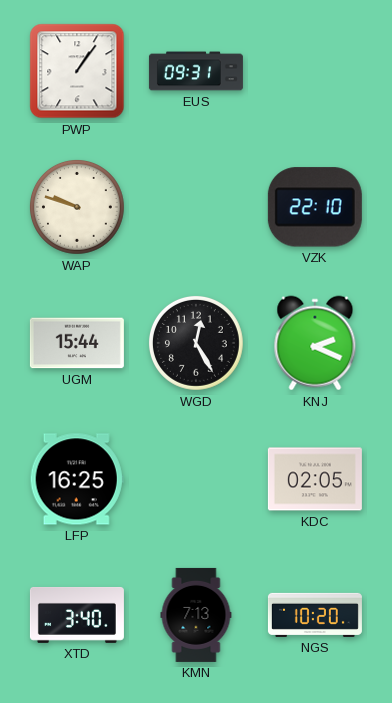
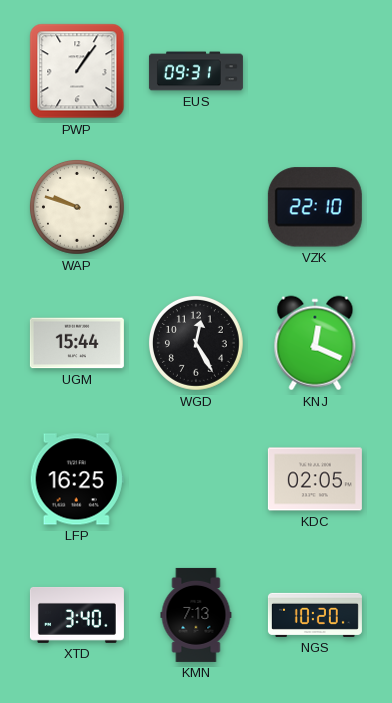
KNJ: 2:19 -> 12:19 (315, 343)
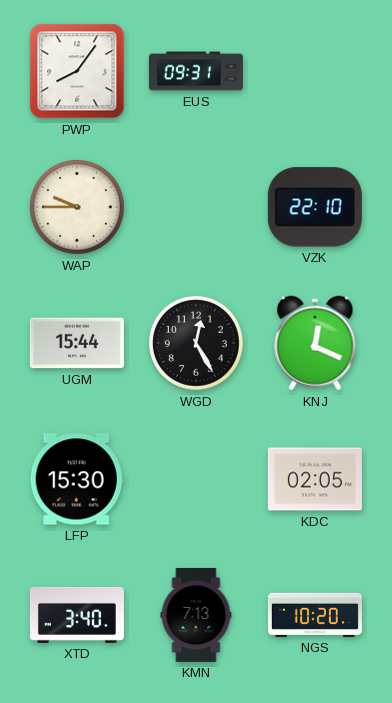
PWP: 1:06 -> 8:06 (77, 71)
WAP: 9:48 -> 9:45 (78, 208)
LFP: 16:25 -> 15:30 (77, 479)
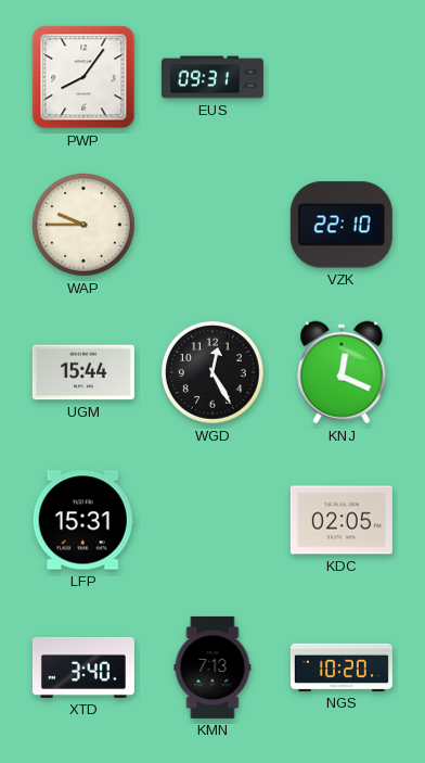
LFP: 15:30 -> 15:31 (83, 520)
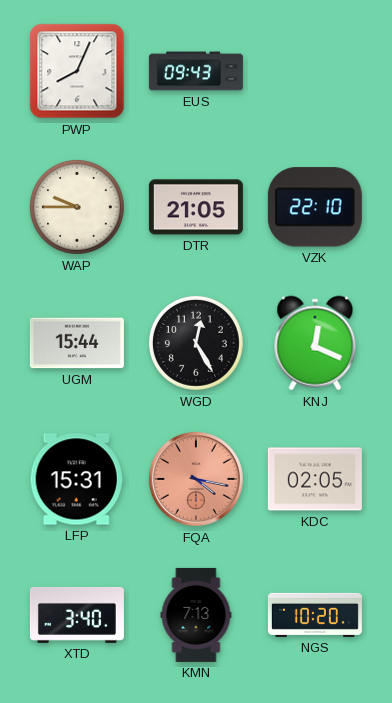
PWP: 8:06 -> 8:04 (77, 71)
EUS: 09:31 -> 09:43 (196, 71)
DTR: none -> 21:05 (196, 207)
FQA: none -> 4:17 (196, 479)
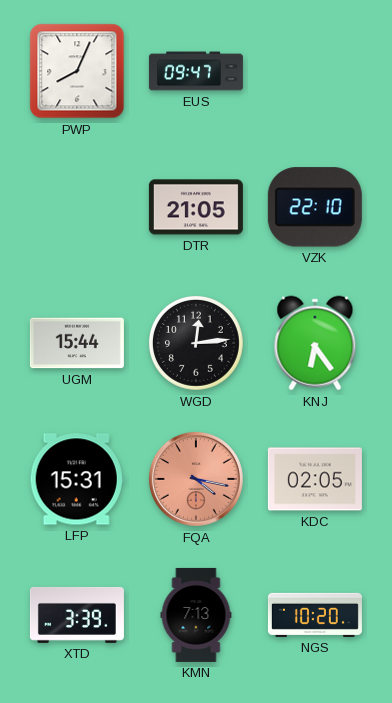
EUS: 09:43 -> 09:47 (196, 71)
WAP: 9:45 -> none (78, 208)
WGD: 12:25 -> 12:14 (197, 344)
KNJ: 12:19 -> 6:24 (315, 343)
XTD: 3:40 -> 3:39 (77, 615)
